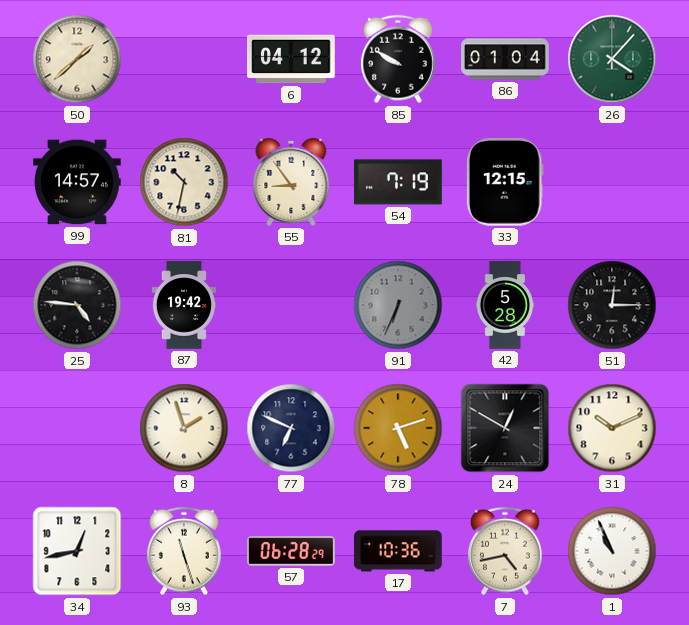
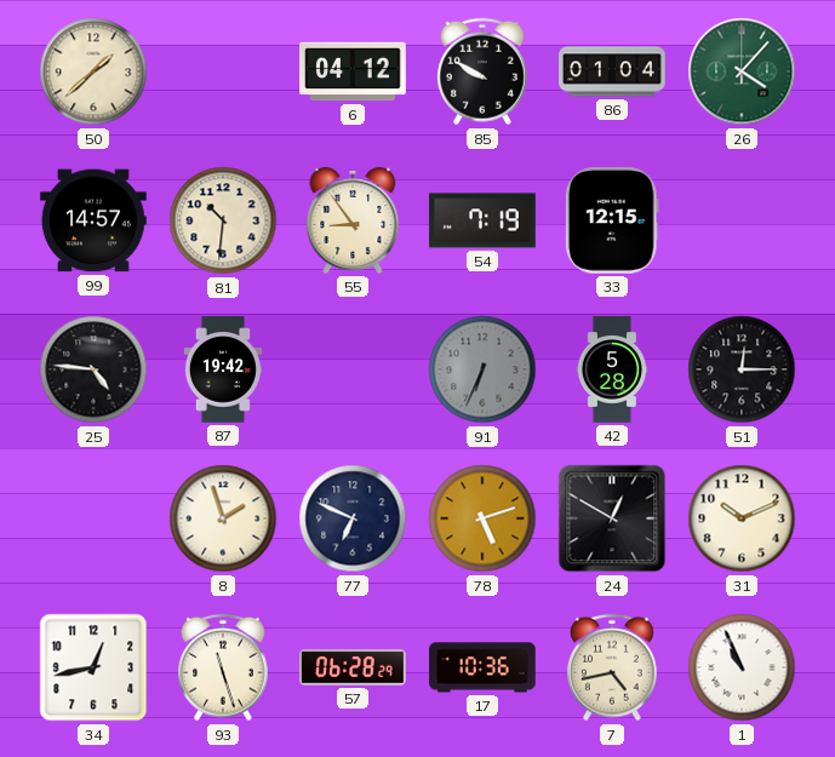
81: 10:32 -> 10:31 (223, 220)
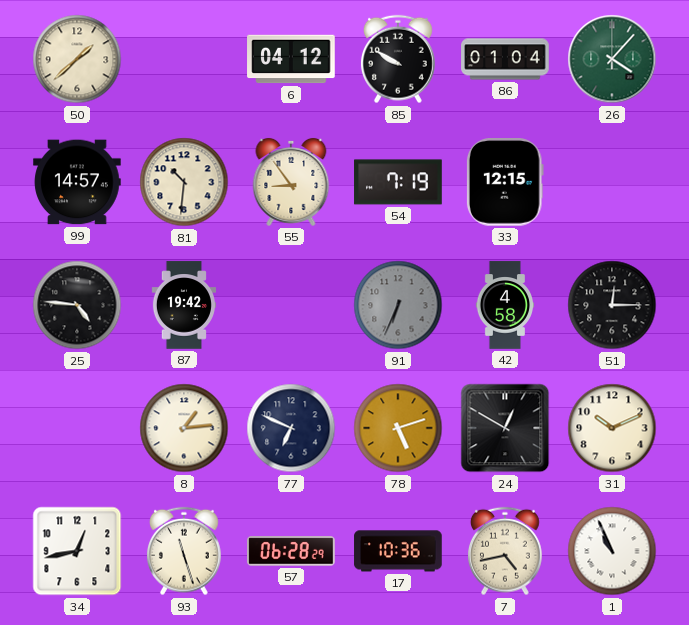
42: 5:28 -> 4:58 (504, 305)
8: 1:57 -> 1:14 (184, 428)
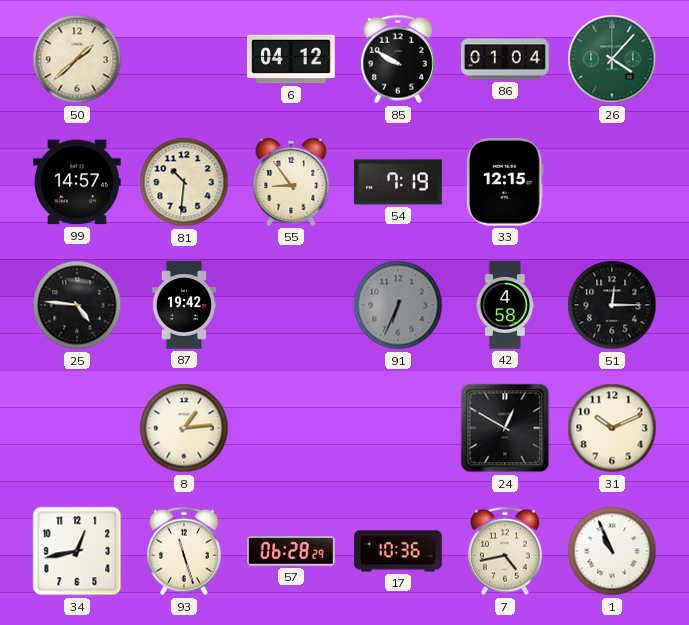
77: 6:49 -> none (291, 428)
78: 5:12 -> none (398, 428)
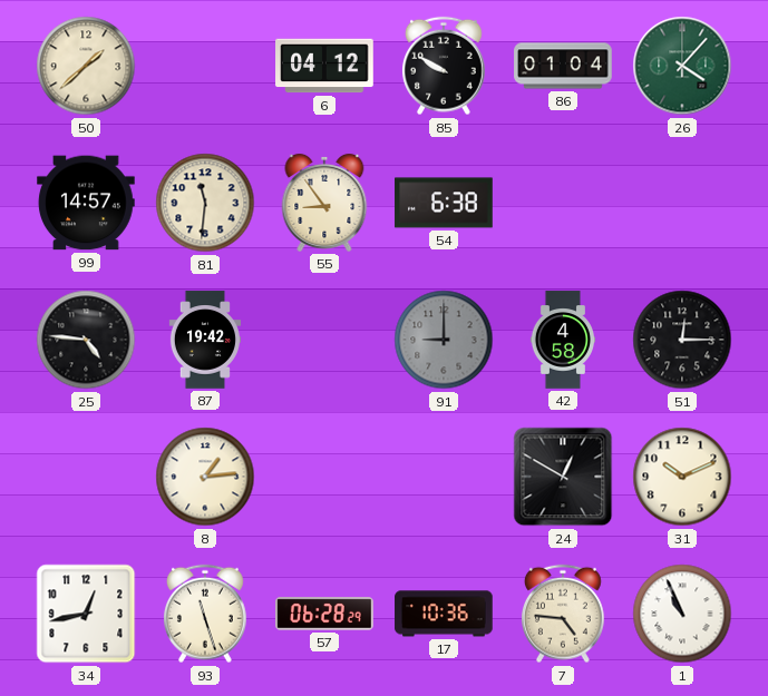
81: 10:31 -> 11:31 (205, 203)
54: 7:19 -> 6:38 (444, 203)
33: 12:15 -> none (505, 183)
91: 6:34 -> 9:00 (444, 340)
7: 4:43 -> 4:46 (563, 614)
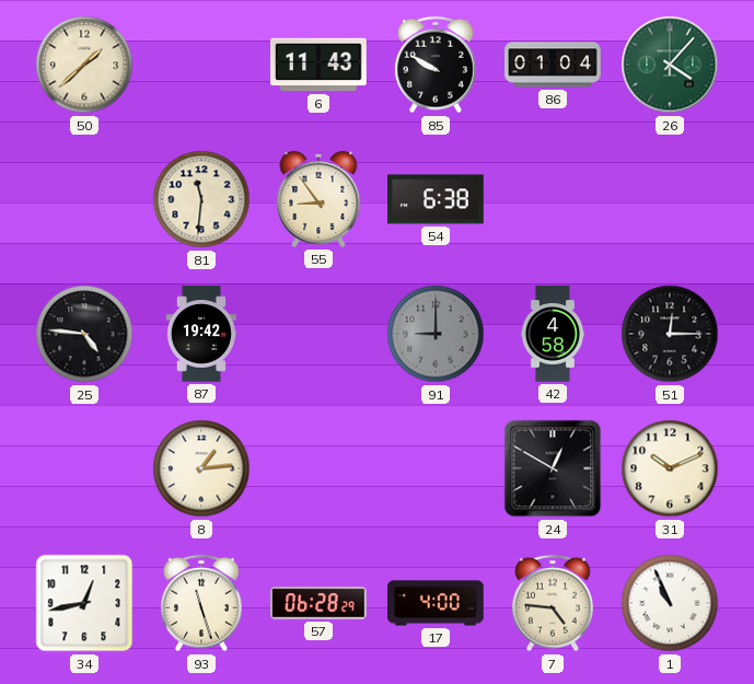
6: 04:12 -> 11:43 (318, 65)
99: 14:57 -> none (86, 203)
17: 10:36 -> 4:00 (436, 603)
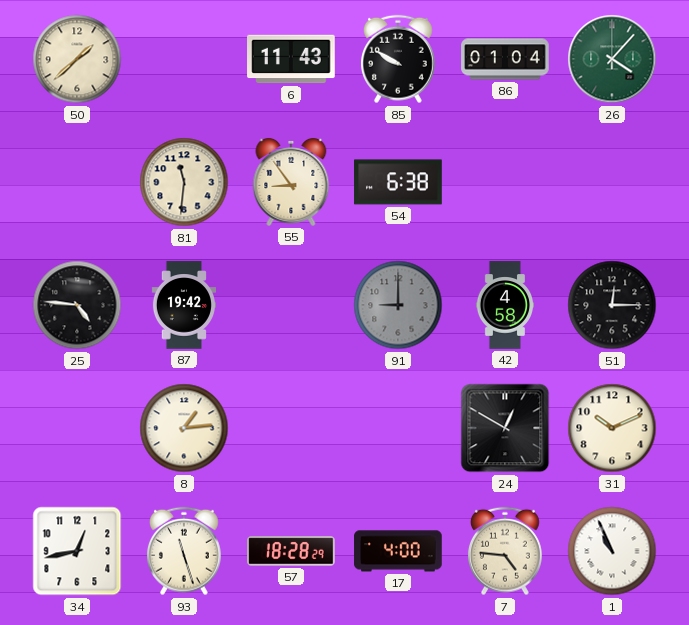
57: 06:28 -> 18:28 (291, 551)
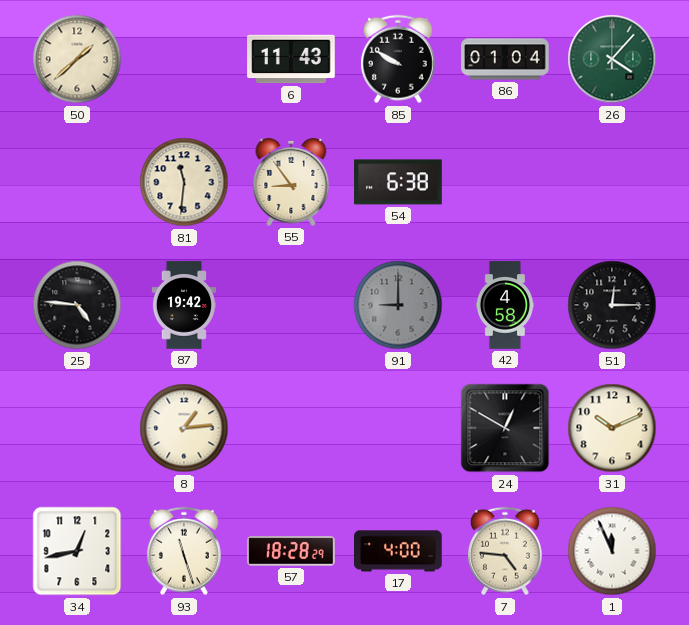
1: 10:56 -> 11:56 (612, 551)
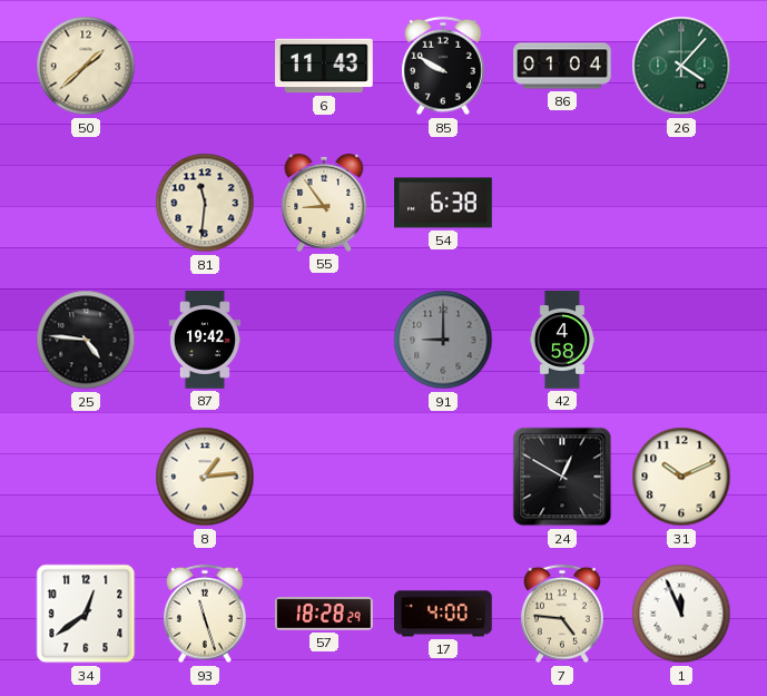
51: 12:15 -> none (612, 305)
34: 12:43 -> 12:39 (86, 614)
